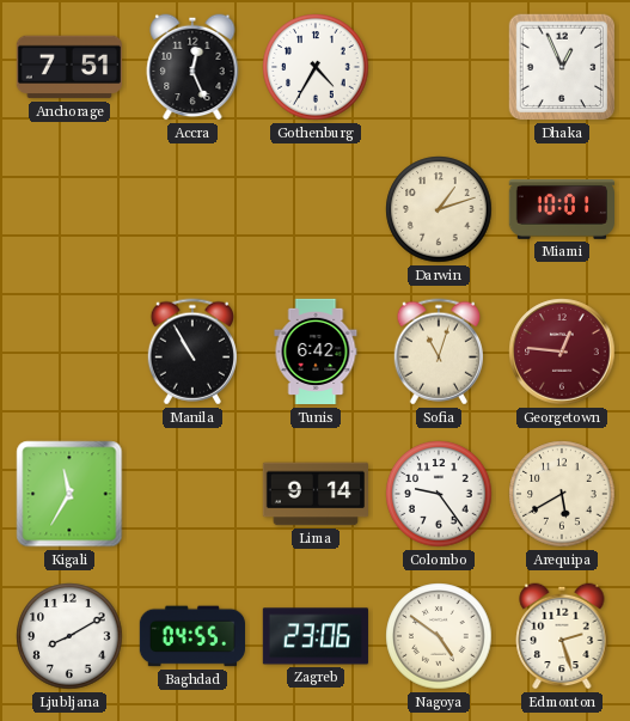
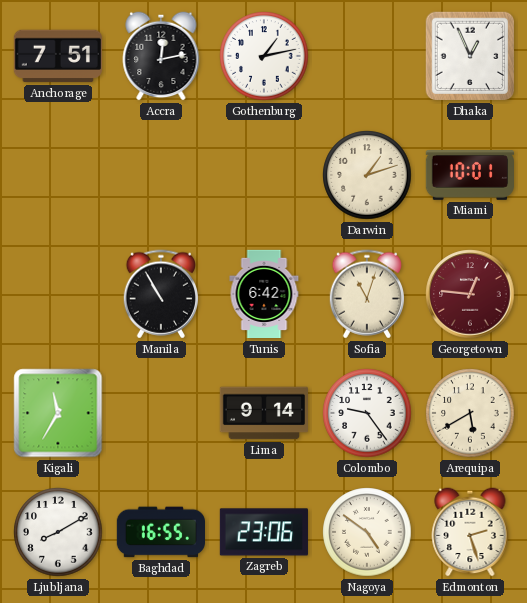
Accra: 12:26 -> 12:13 (161, 56)
Gothenburg: 4:35 -> 1:13 (264, 56)
Baghdad: 04:55 -> 16:55 (160, 532)
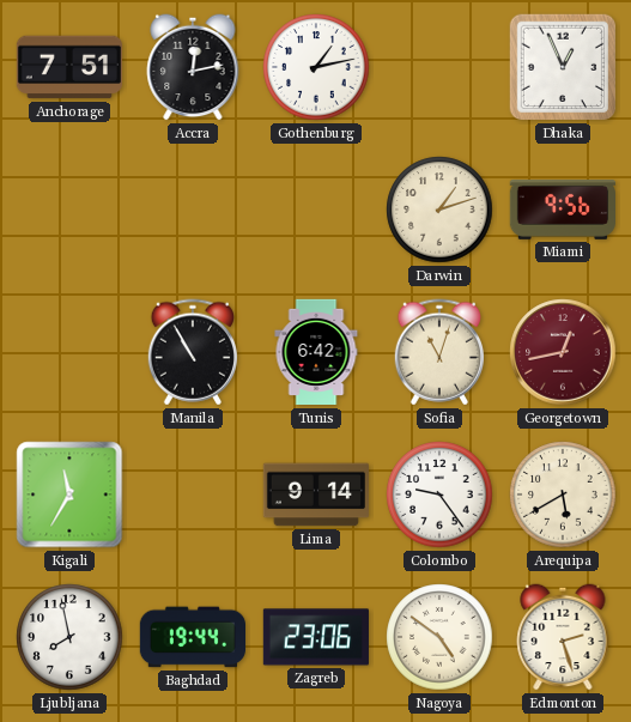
Miami: 10:01 -> 9:56 (562, 211)
Georgetown: 12:46 -> 12:43 (563, 352)
Ljubljana: 8:10 -> 7:58 (69, 637)
Baghdad: 16:55 -> 19:44 (192, 637)
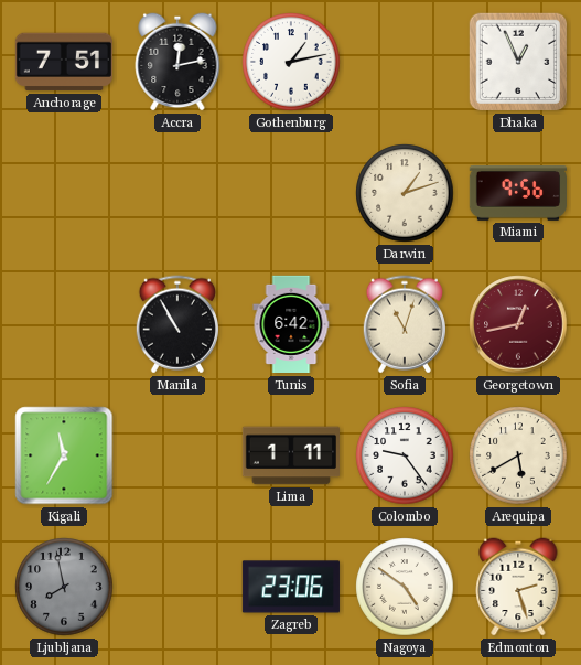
Lima: 9:14 -> 1:11 (290, 455)
Ljubljana dial: white -> grey (64, 587)
Baghdad: 19:44 -> none (192, 637)
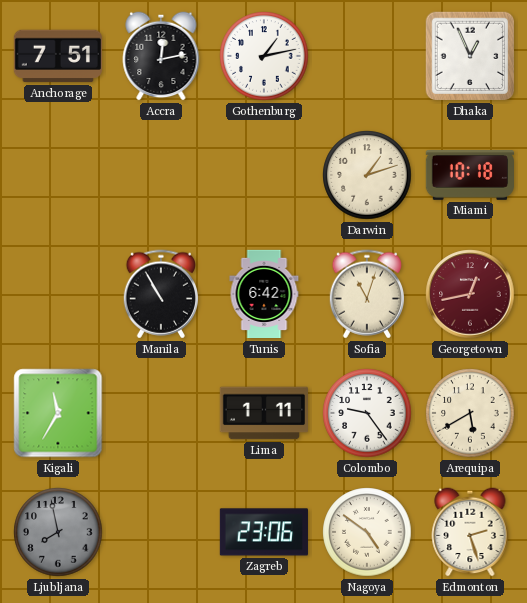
Miami: 9:56 -> 10:18 (469, 176)
